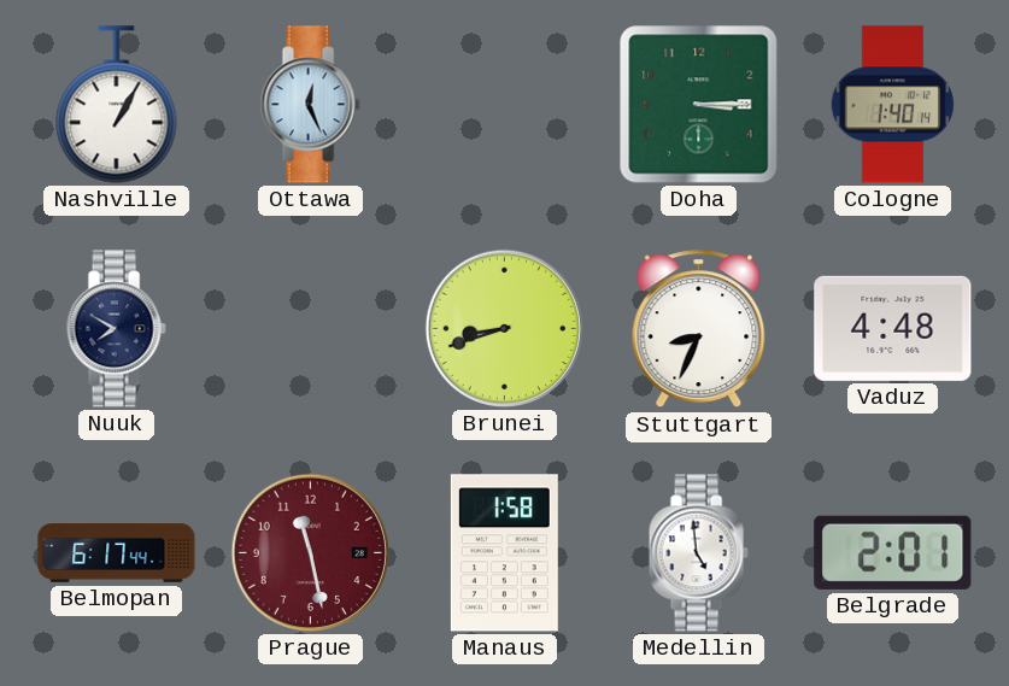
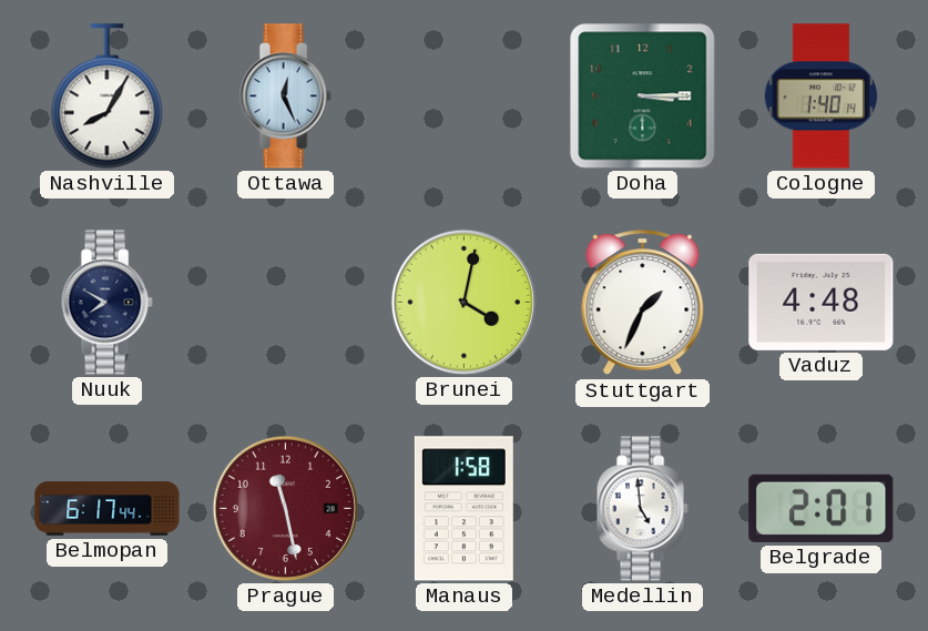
Nashville: 1:05 -> 8:05 (108, 96)
Brunei: 8:42 -> 4:02 (463, 302)
Stuttgart: 8:34 -> 1:34 (643, 303)
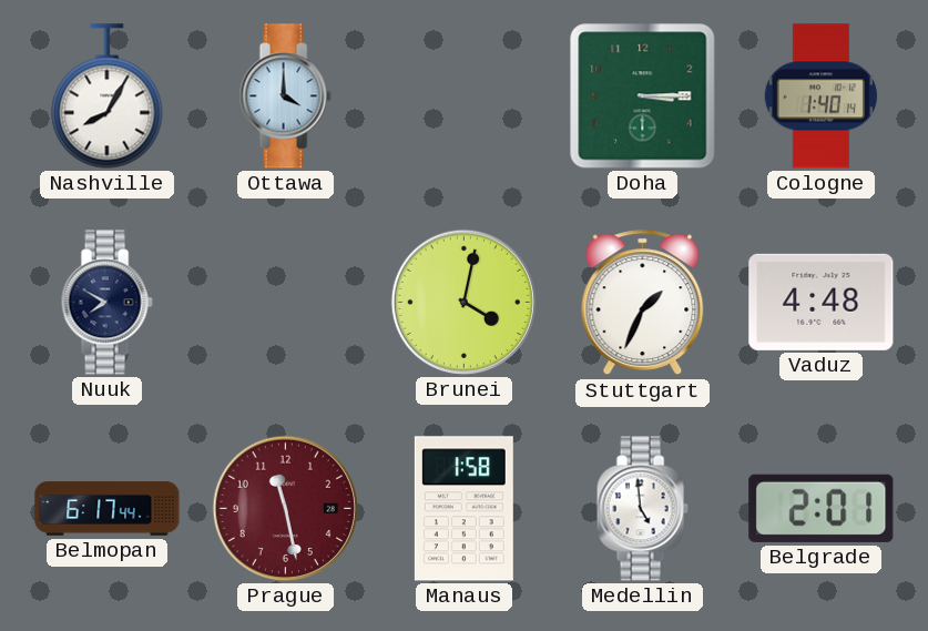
Ottawa: 12:26 -> 4:00 (285, 96)
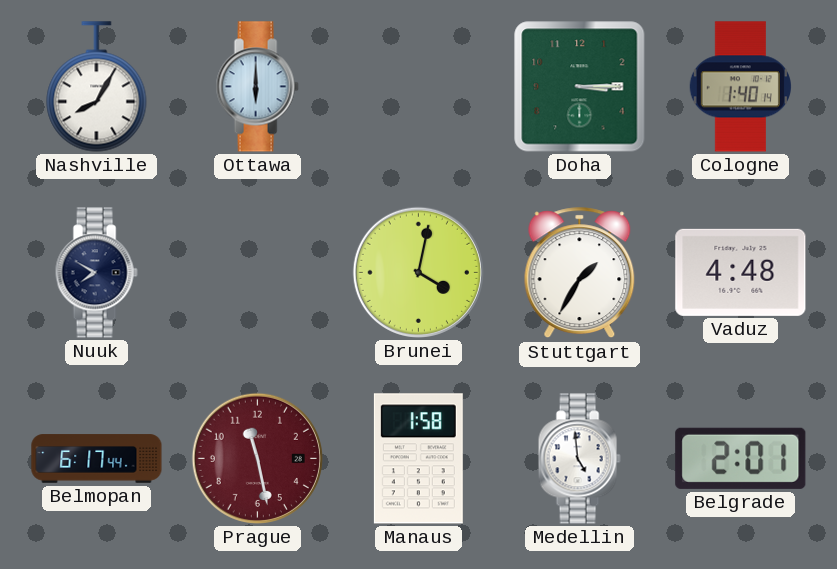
Ottawa: 4:00 -> 6:00 (257, 87)
Stuttgart: 1:34 -> 1:35 (580, 273)
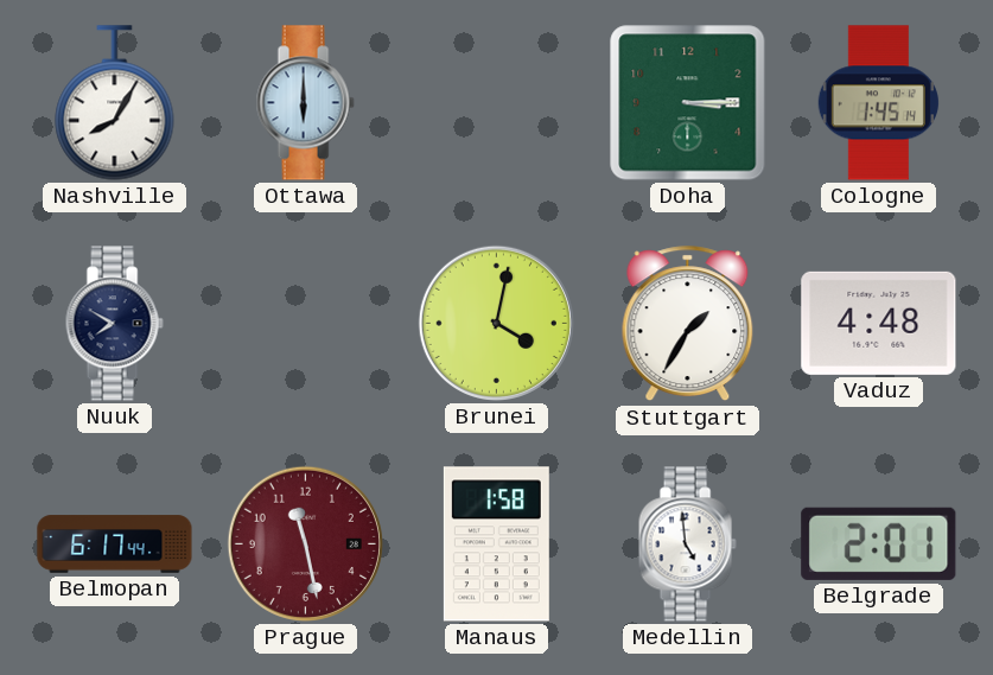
Cologne: 1:40 -> 1:45 (878, 103)
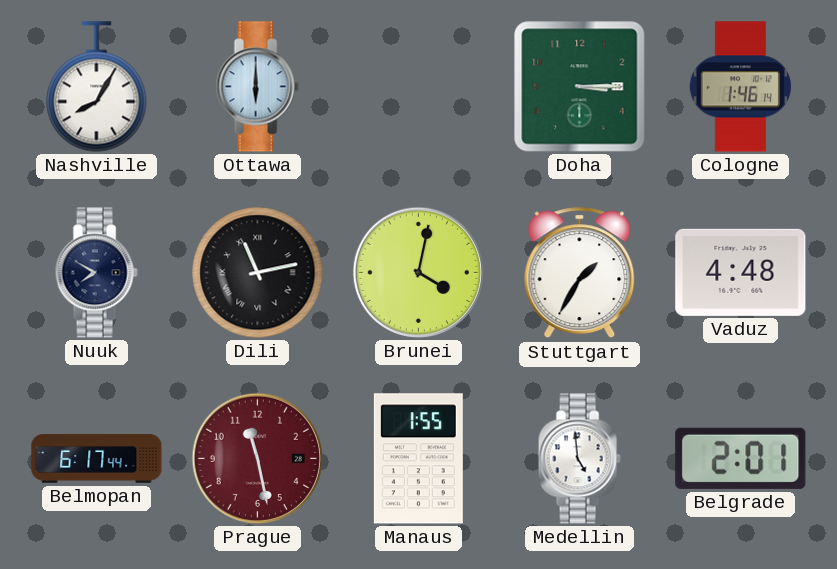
Cologne: 1:45 -> 1:46 (740, 87)
Dili: none -> 11:13 (258, 273)
Manaus: 1:58 -> 1:55 (418, 459)
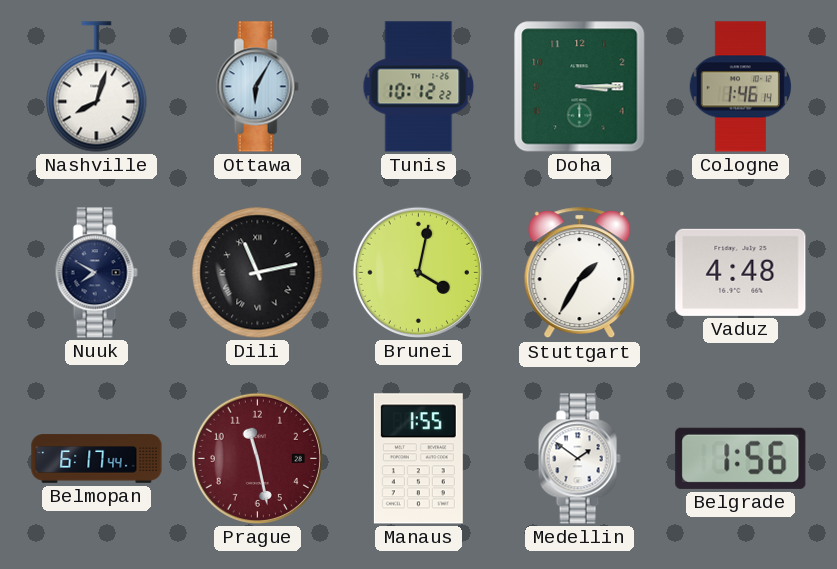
Nashville: 8:05 -> 8:03 (97, 87)
Ottawa: 6:00 -> 6:05 (257, 87)
Tunis: none -> 10:12 (419, 87)
Medellin: 4:59 -> 1:51 (579, 459)
Belgrade: 2:01 -> 1:56 (741, 458)
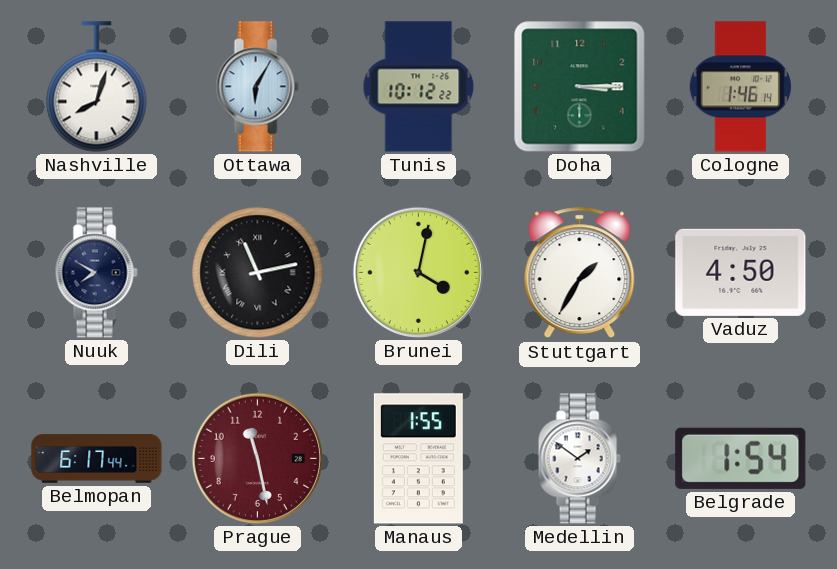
Vaduz: 4:48 -> 4:50 (741, 272)
Belgrade: 1:56 -> 1:54 (741, 458)
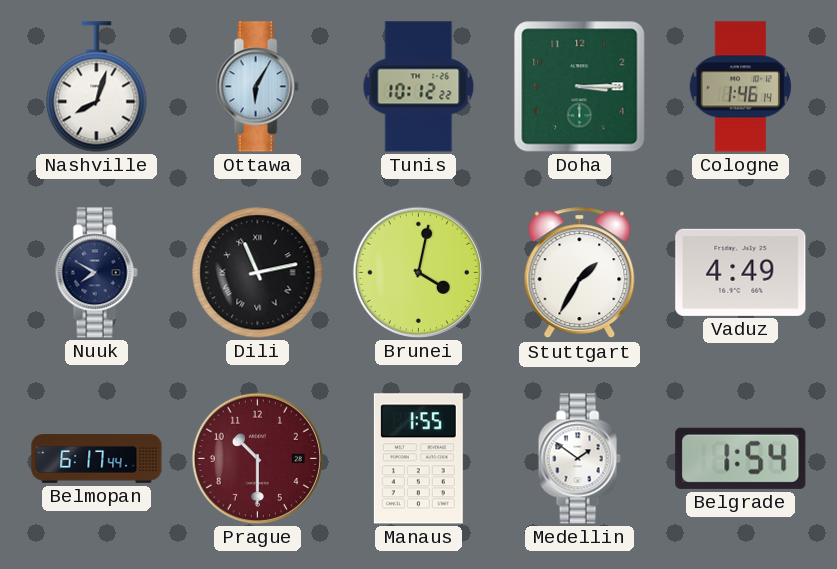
Vaduz: 4:50 -> 4:49 (741, 272)
Prague: 11:28 -> 10:30 (257, 458)
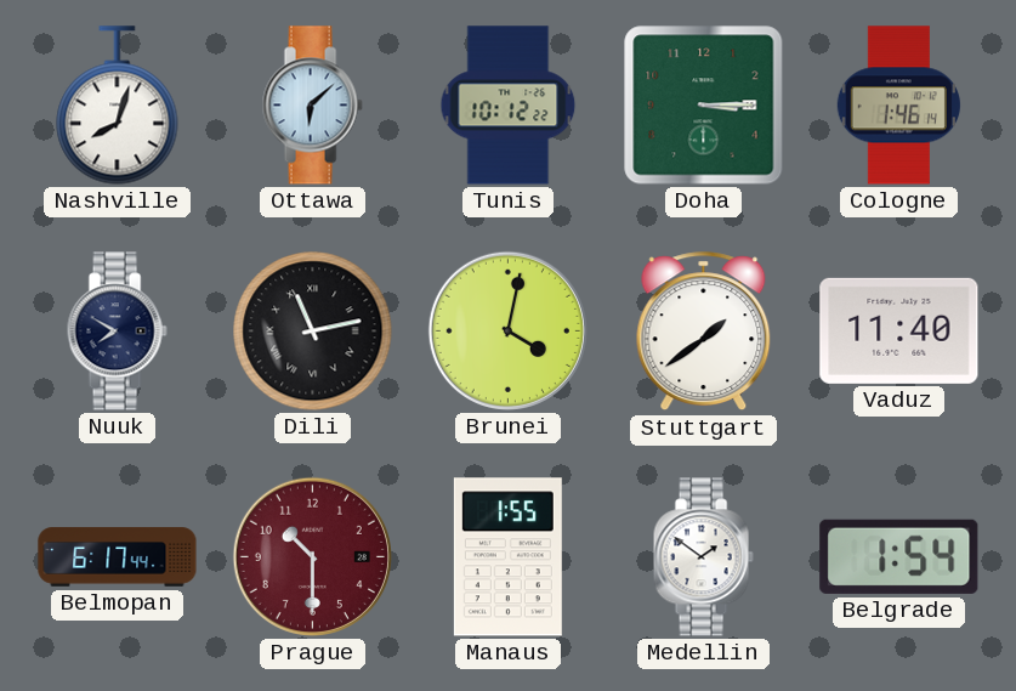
Ottawa: 6:05 -> 6:08 (312, 106)
Stuttgart: 1:35 -> 1:39 (704, 332)
Vaduz: 4:49 -> 11:40 (899, 330)
